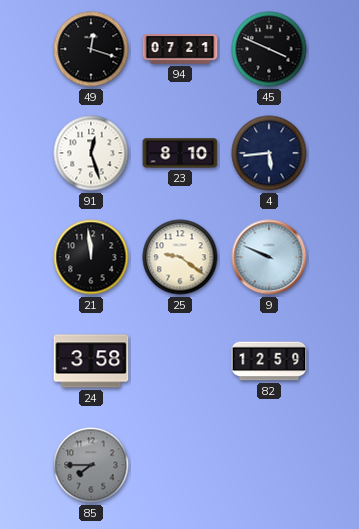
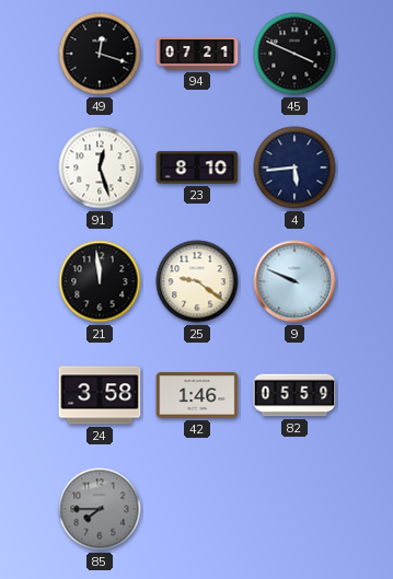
42: none -> 1:46 (197, 395)
82: 12:59 -> 05:59 (294, 395)
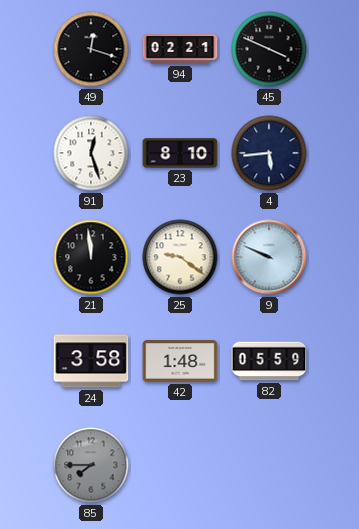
94: 07:21 -> 02:21 (180, 49)
42: 1:46 -> 1:48 (180, 361)
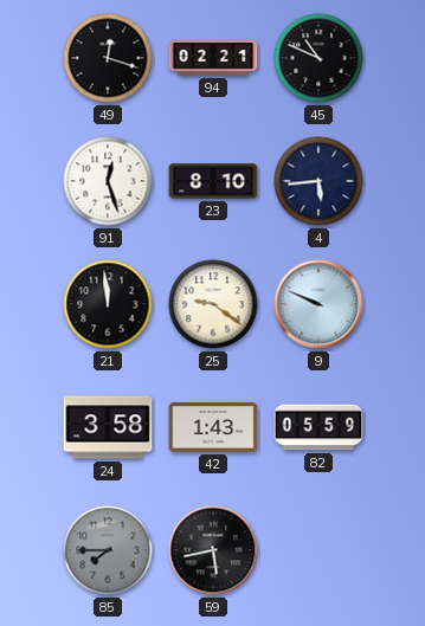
45: 3:49 -> 10:49 (318, 58)
42: 1:48 -> 1:43 (213, 427)
59: none -> 5:43 (213, 550)
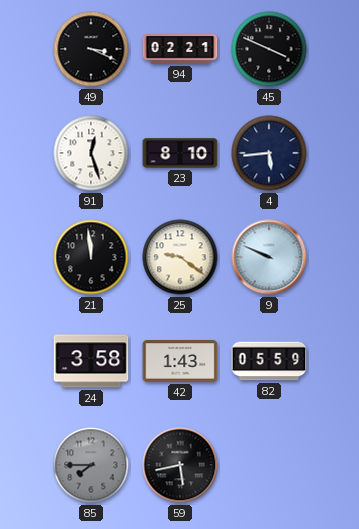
49: 12:18 -> 3:19 (91, 49)
45: 10:49 -> 3:49 (269, 49)
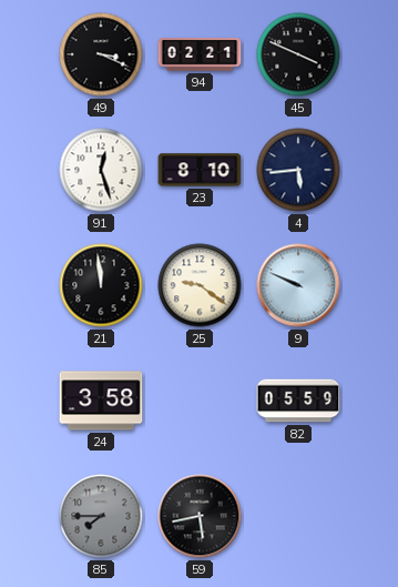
42: 1:43 -> none (180, 361)
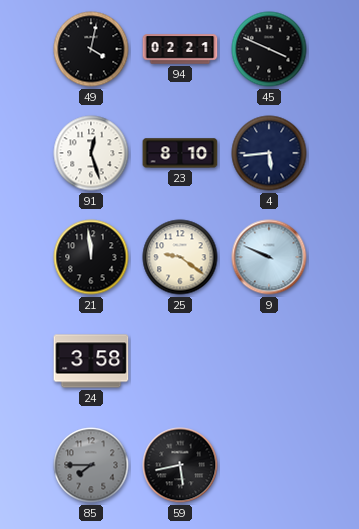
49: 3:19 -> 4:02 (91, 49)
82: 05:59 -> none (298, 401)
